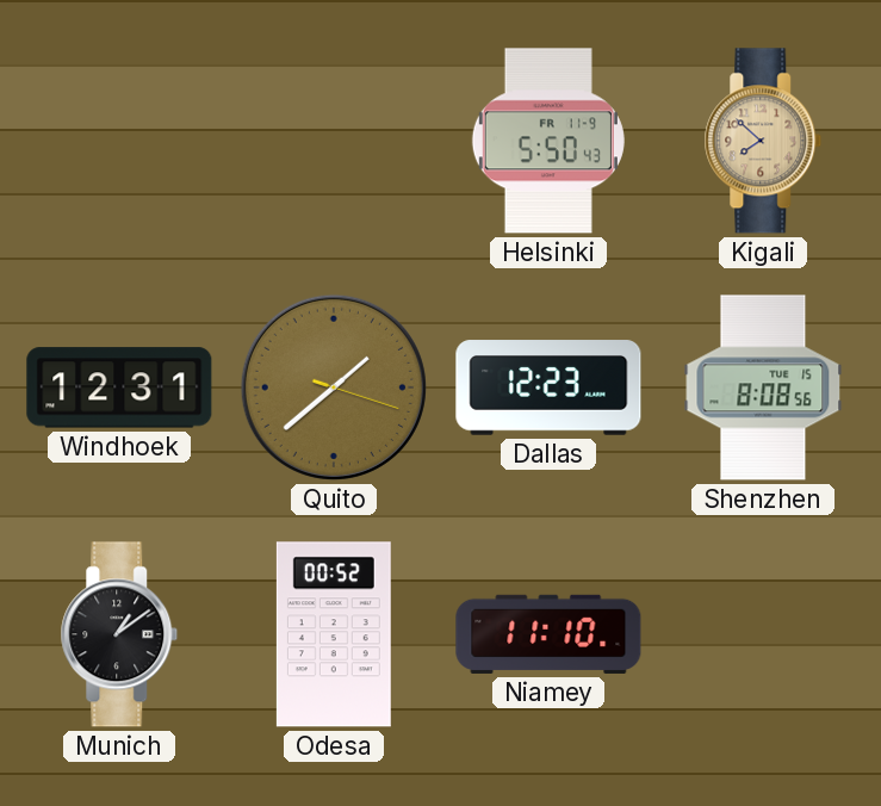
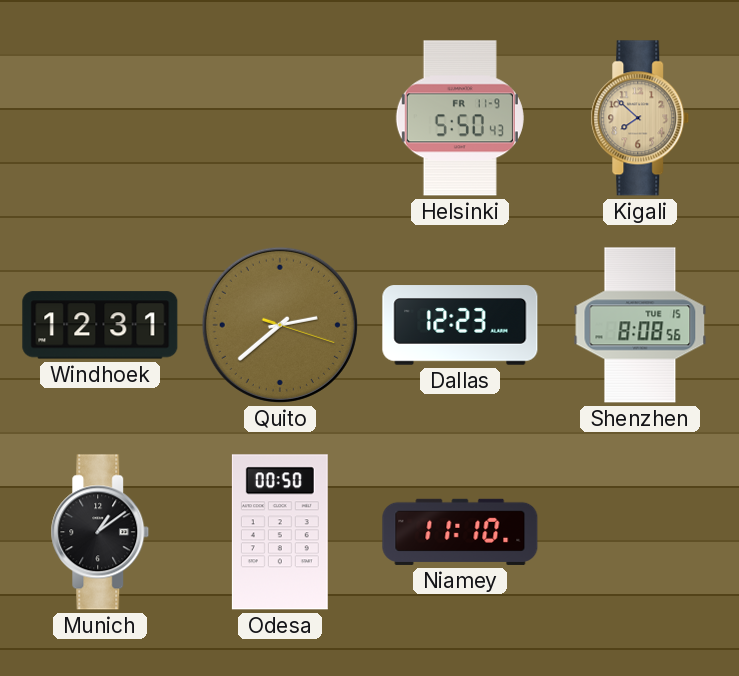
Quito: 1:38 -> 2:38 (280, 325)
Odesa: 00:52 -> 00:50 (280, 532)
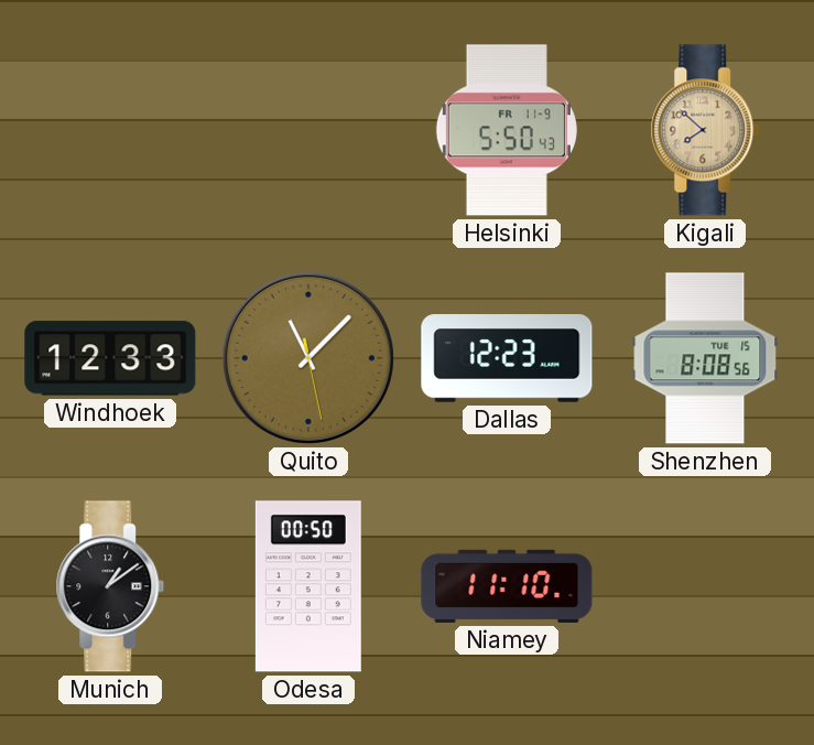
Windhoek: 12:31 -> 12:33 (110, 358)
Quito: 2:38 -> 11:07 (308, 358)
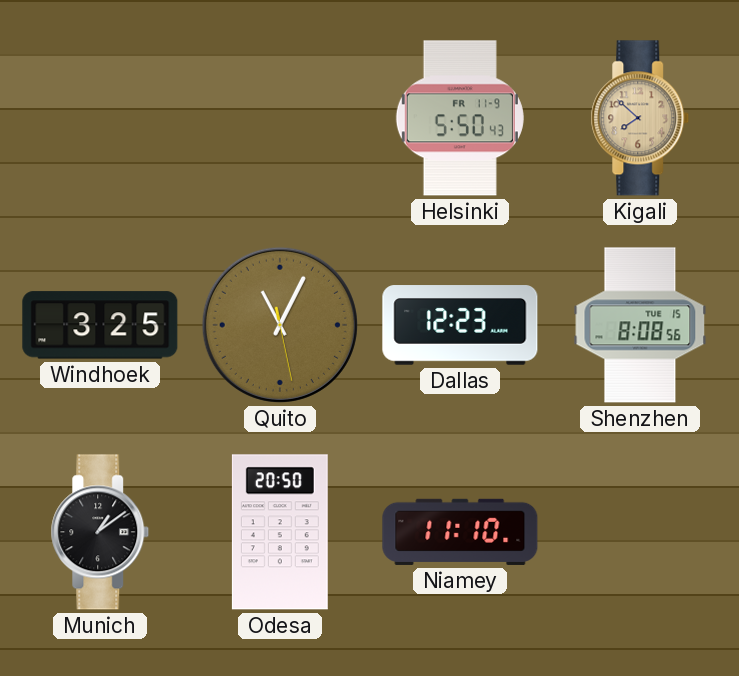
Windhoek: 12:33 -> 3:25 (100, 325)
Quito: 11:07 -> 11:04 (280, 325)
Odesa: 00:50 -> 20:50 (280, 532)
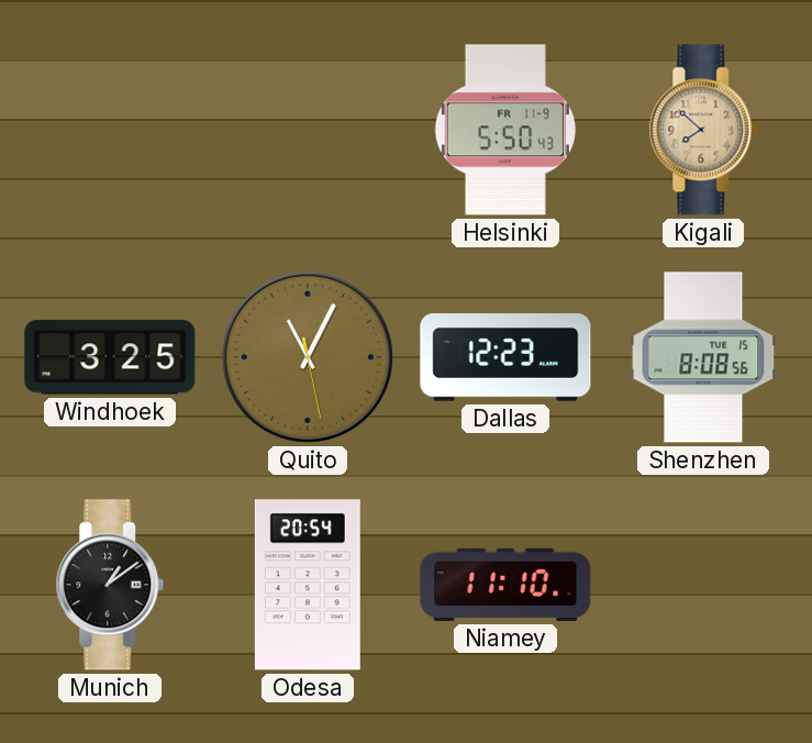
Odesa: 20:50 -> 20:54 (308, 585)
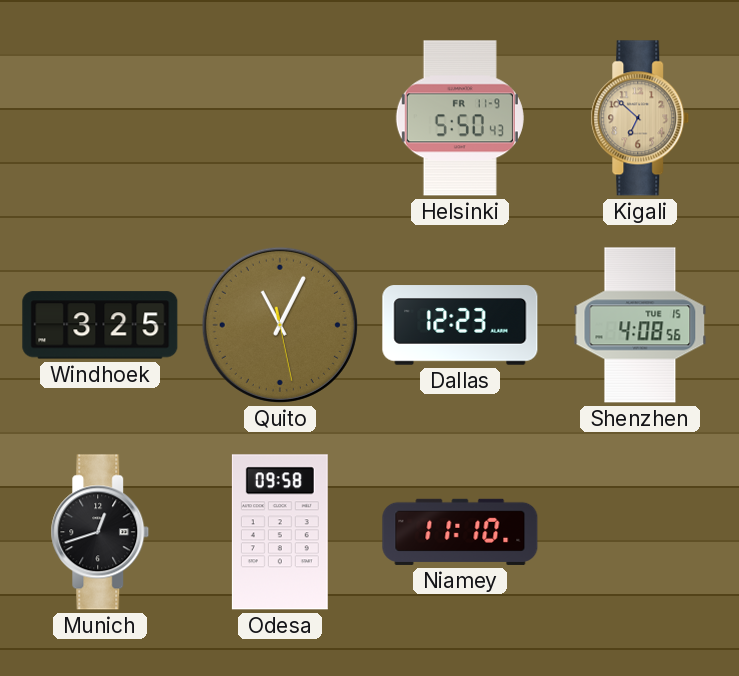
Kigali: 7:52 -> 6:52 (640, 118)
Shenzhen: 8:08 -> 4:08 (640, 325)
Munich: 1:09 -> 12:42 (100, 532)
Odesa: 20:54 -> 09:58 (280, 532)
